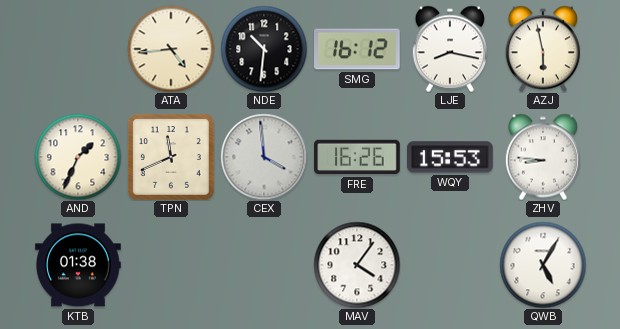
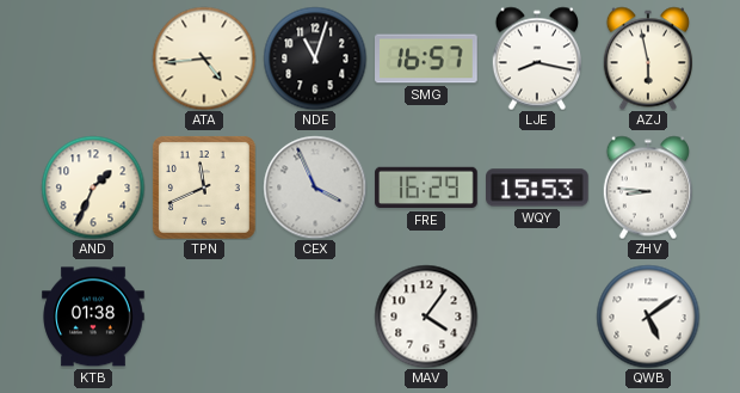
NDE: 10:31 -> 11:03 (315, 59)
SMG: 16:12 -> 16:57 (427, 59)
CEX: 3:59 -> 3:56 (315, 188)
FRE: 16:26 -> 16:29 (426, 188)
QWB: 5:05 -> 5:09 (648, 317)
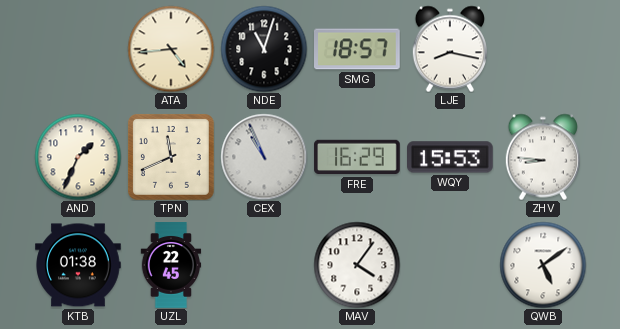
SMG: 16:57 -> 18:57 (358, 49)
AZJ: 5:58 -> none (647, 59)
CEX: 3:56 -> 10:56 (264, 157)
UZL: none -> 22:45 (171, 265)
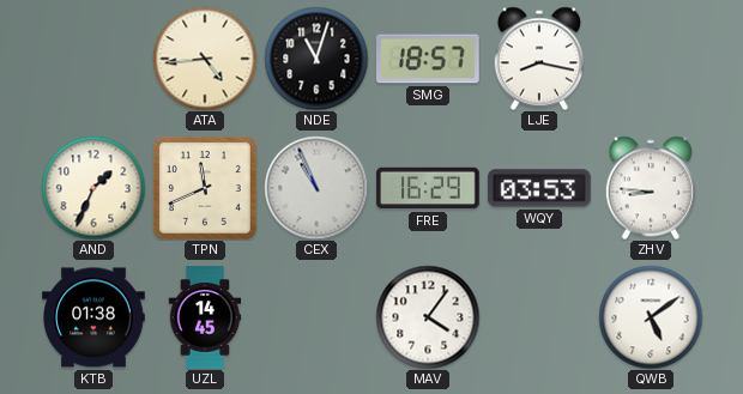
WQY: 15:53 -> 03:53 (540, 188)
UZL: 22:45 -> 14:45 (205, 317)
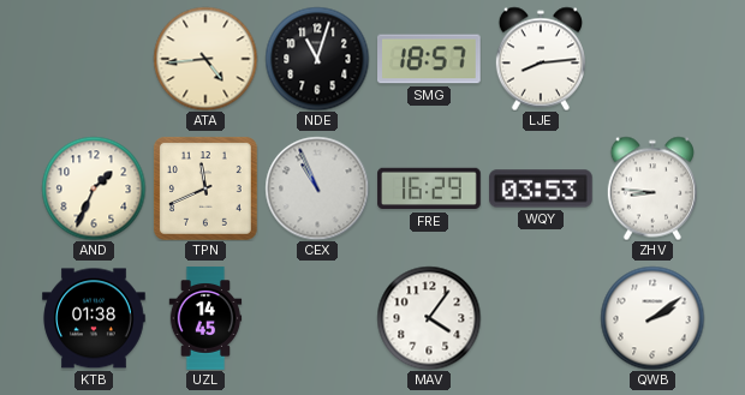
LJE: 8:17 -> 8:14 (540, 59)
QWB: 5:09 -> 2:09 (652, 318)
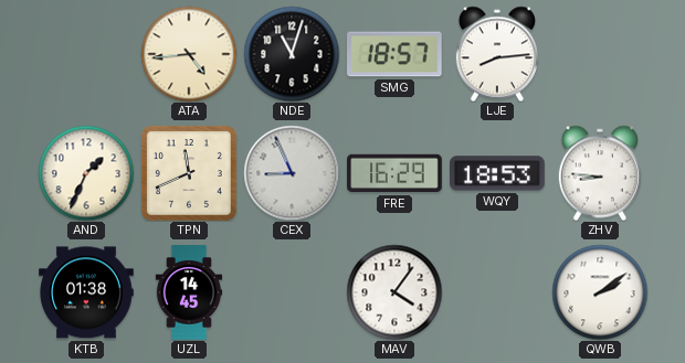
CEX: 10:56 -> 8:56 (292, 173)
WQY: 03:53 -> 18:53 (498, 173)
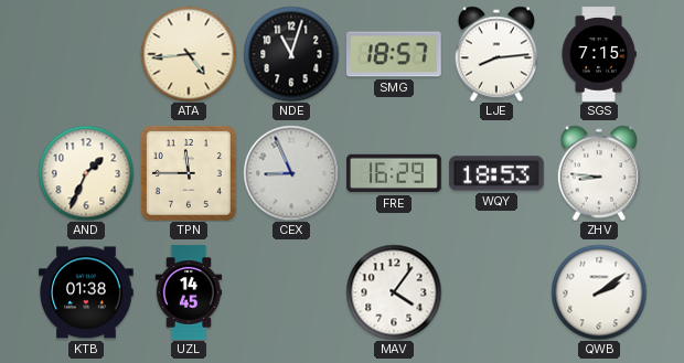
SGS: none -> 7:15 (599, 54)
TPN: 11:41 -> 11:45 (189, 173)
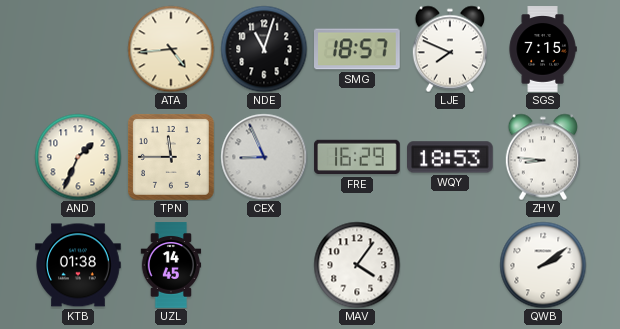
LJE: 8:14 -> 7:49 (449, 49)
